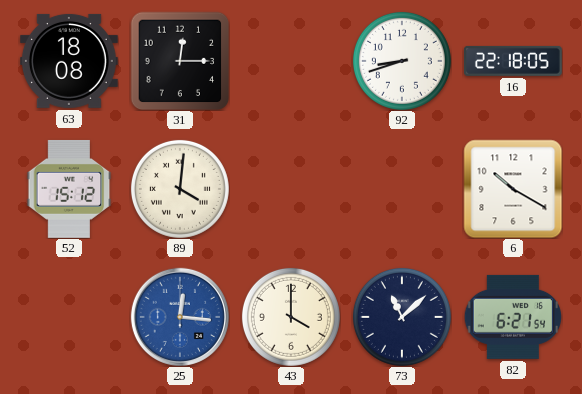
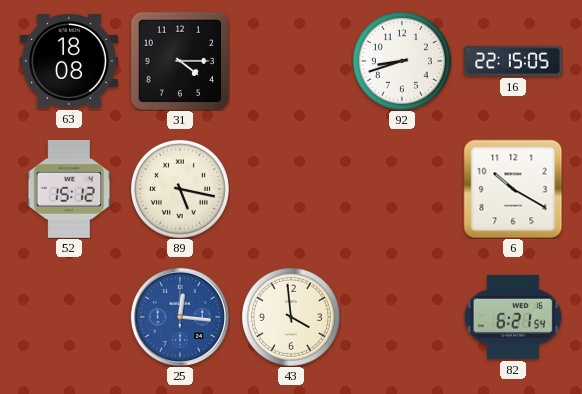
31: 12:15 -> 4:15 (180, 61)
16: 22:18 -> 22:15 (513, 61)
89: 4:01 -> 5:17 (180, 189)
43: 4:00 -> 3:59 (291, 317)
73: 11:08 -> none (402, 317)
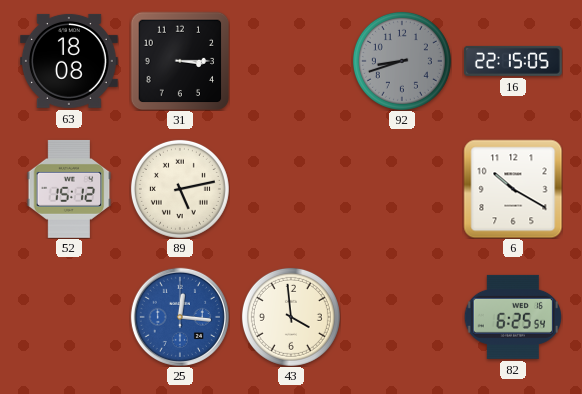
31: 4:15 -> 3:15 (180, 61)
92 dial: white -> grey (402, 61)
89: 5:17 -> 5:13 (180, 189)
82: 6:21 -> 6:25 (512, 317)
